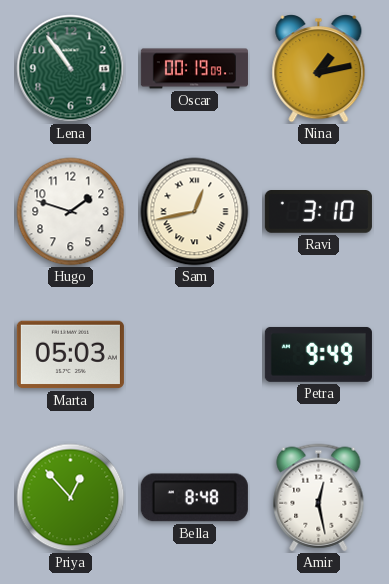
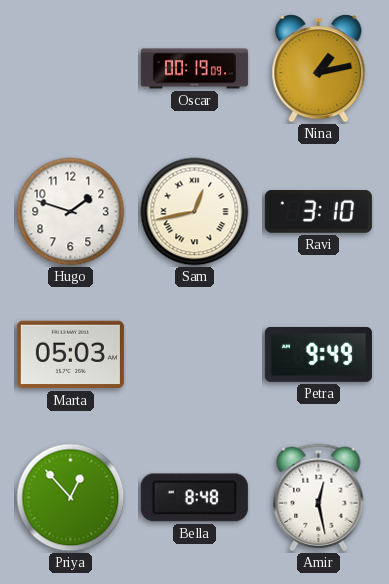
Lena: 10:54 -> none (71, 69)
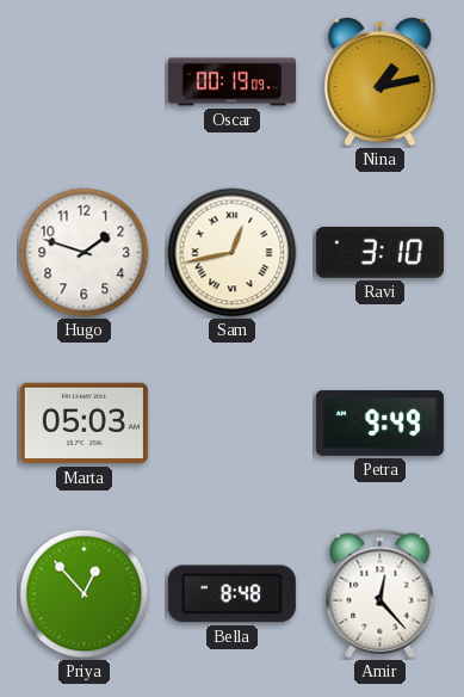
Amir: 12:28 -> 12:23 (381, 594)
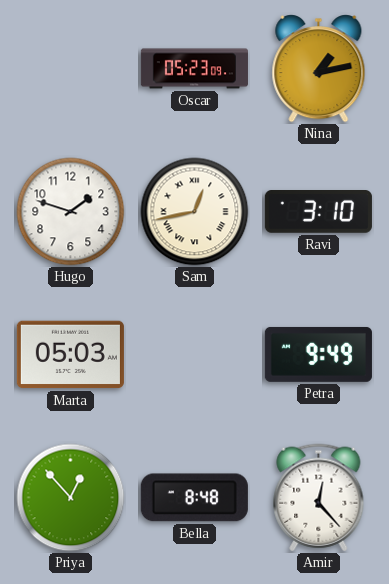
Oscar: 00:19 -> 05:23 (194, 69)
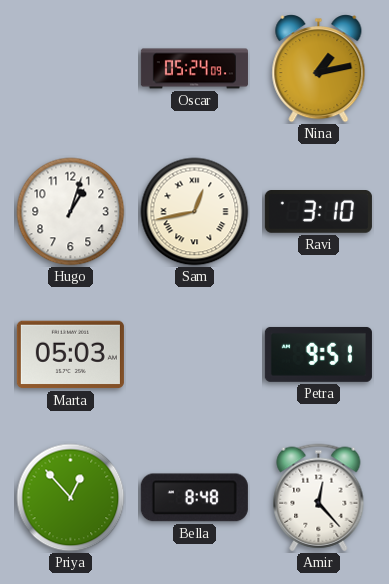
Oscar: 05:23 -> 05:24 (194, 69)
Hugo: 1:48 -> 1:03 (71, 212)
Petra: 9:49 -> 9:51 (318, 354)
